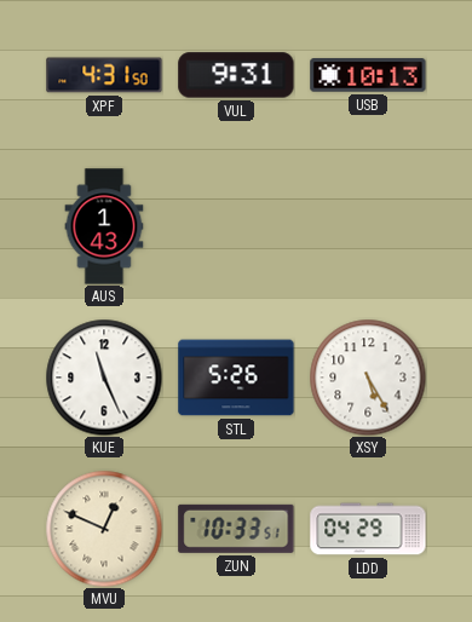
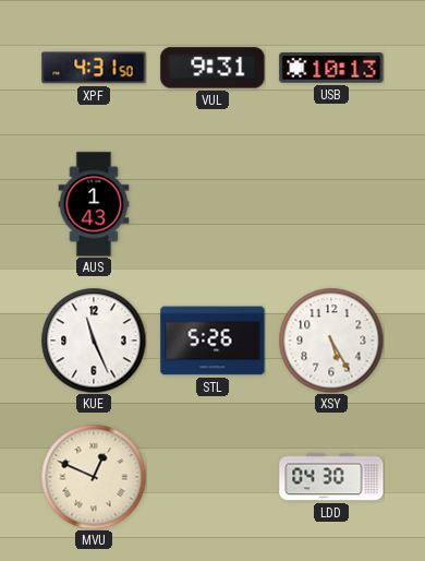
ZUN: 10:33 -> none (236, 529)
LDD: 04:29 -> 04:30 (331, 477)
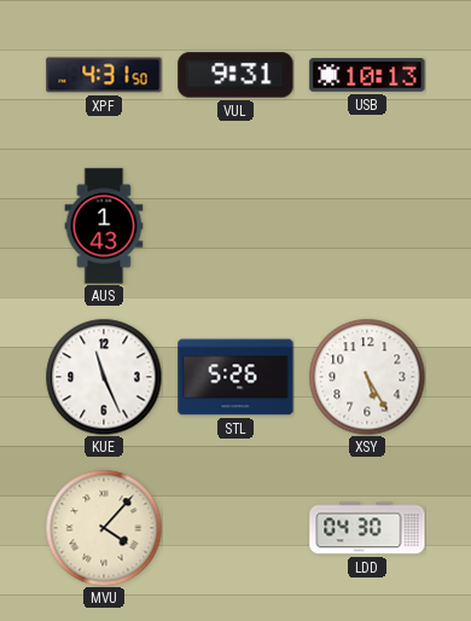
MVU: 12:49 -> 4:07 (104, 528)
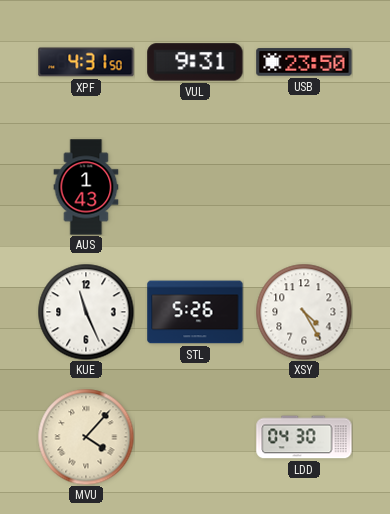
USB: 10:13 -> 23:50 (304, 62)
XSY: 5:25 -> 4:25 (304, 312)
